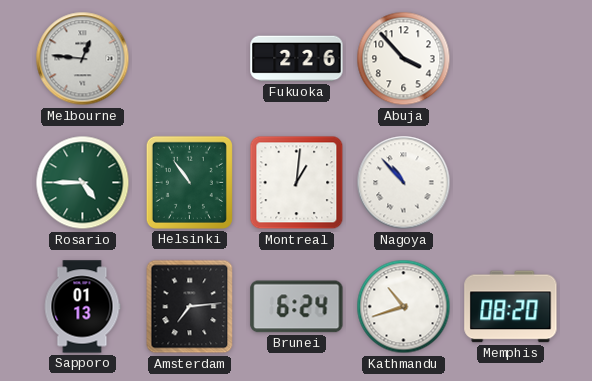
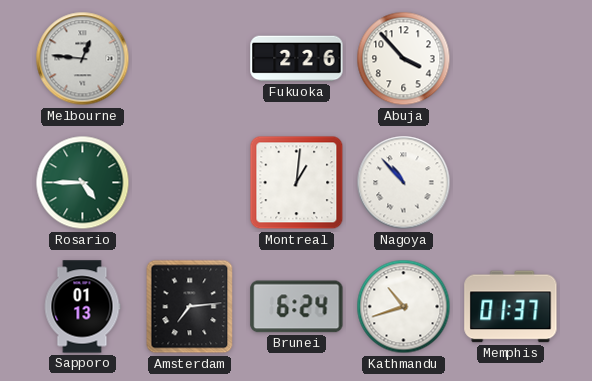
Helsinki: 10:54 -> none (189, 182)
Memphis: 08:20 -> 01:37 (511, 307)
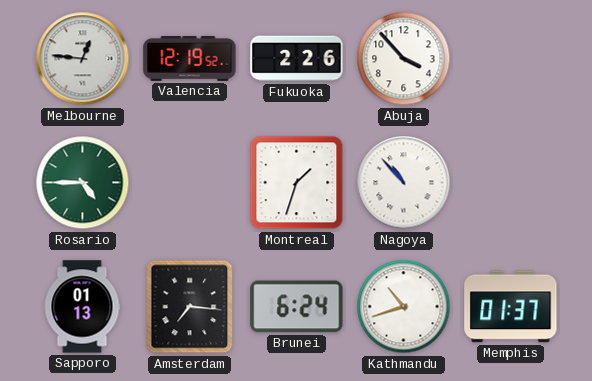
Valencia: none -> 12:19 (190, 59)
Montreal: 1:01 -> 1:33 (297, 183)
Amsterdam: 7:14 -> 7:16 (190, 307)
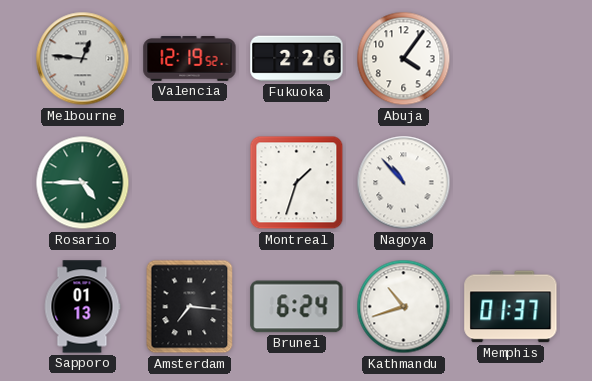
Abuja: 3:53 -> 4:06 (404, 59)
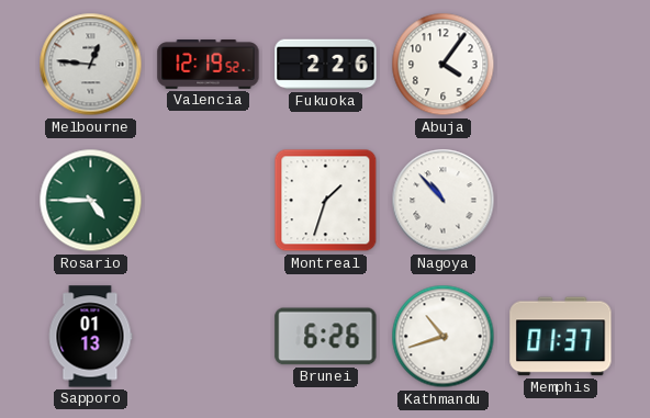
Amsterdam: 7:16 -> none (190, 307)
Brunei: 6:24 -> 6:26 (326, 337)
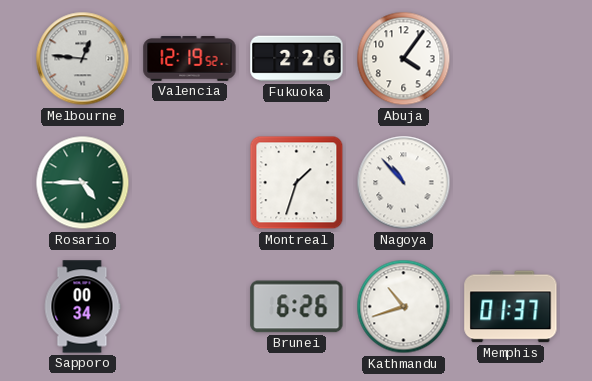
Sapporo: 01:13 -> 00:34 (82, 307)
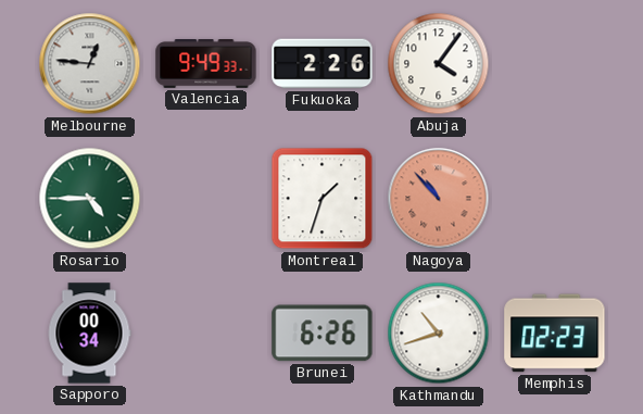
Valencia: 12:19 -> 9:49 (206, 64)
Nagoya dial: white -> salmon (439, 199)
Memphis: 01:37 -> 02:23 (555, 334)
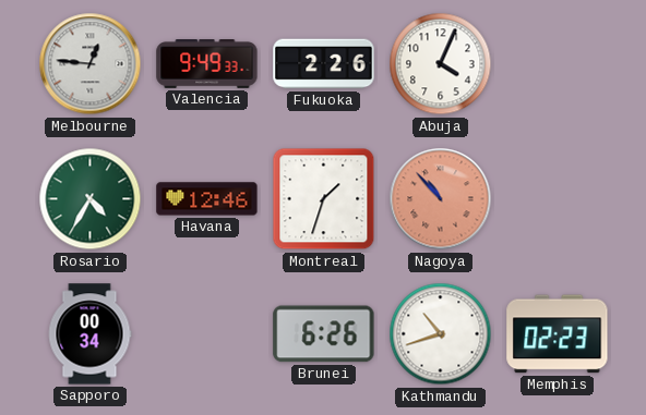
Abuja: 4:06 -> 4:04 (441, 64)
Rosario: 4:45 -> 4:35 (91, 199)
Havana: none -> 12:46 (207, 199)
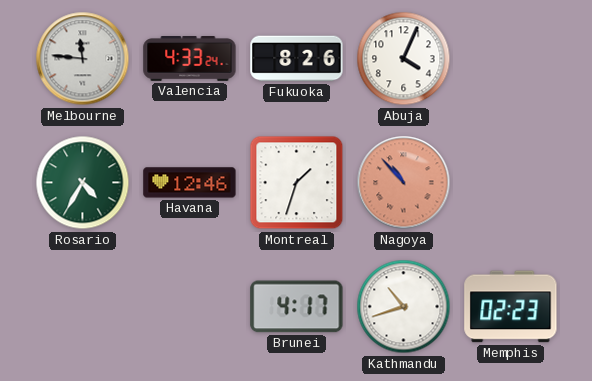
Melbourne: 12:46 -> 11:46 (83, 59)
Valencia: 9:49 -> 4:33 (190, 59)
Fukuoka: 2:26 -> 8:26 (297, 59)
Sapporo: 00:34 -> none (89, 334)
Brunei: 6:26 -> 4:17 (297, 307)
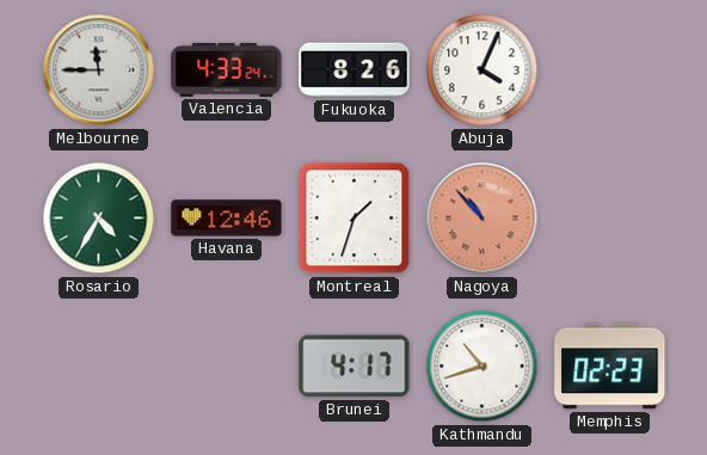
Melbourne: 11:46 -> 11:45 (99, 70)
